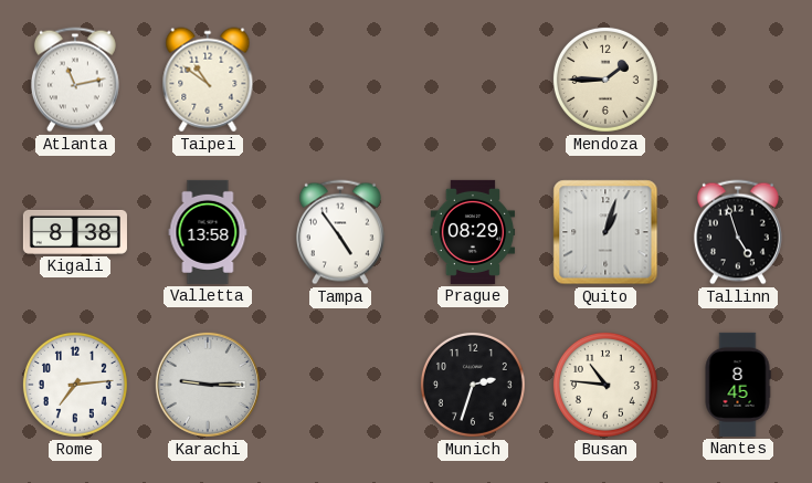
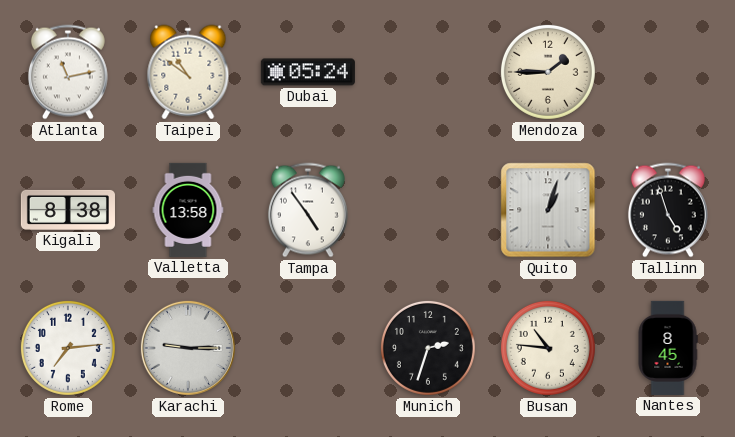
Dubai: none -> 05:24 (308, 72)
Prague: 08:29 -> none (473, 232)
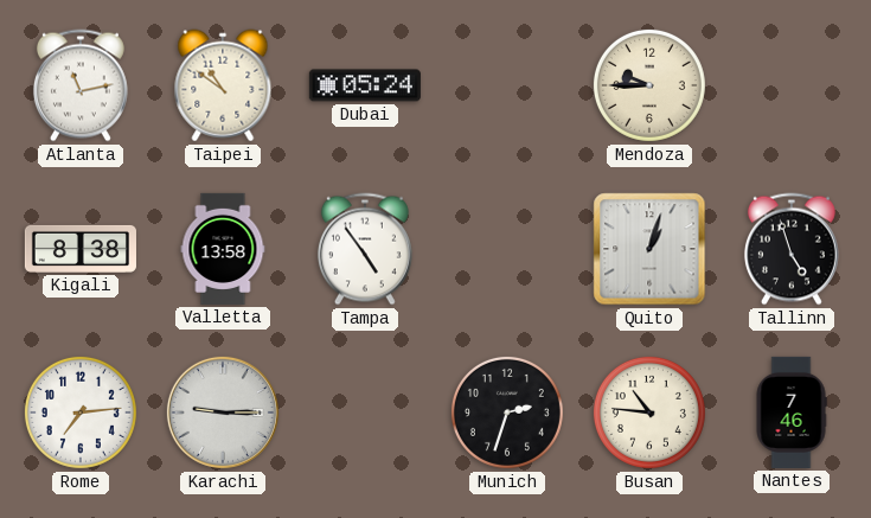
Mendoza: 1:45 -> 9:45 (649, 85)
Nantes: 8:45 -> 7:46 (792, 413)
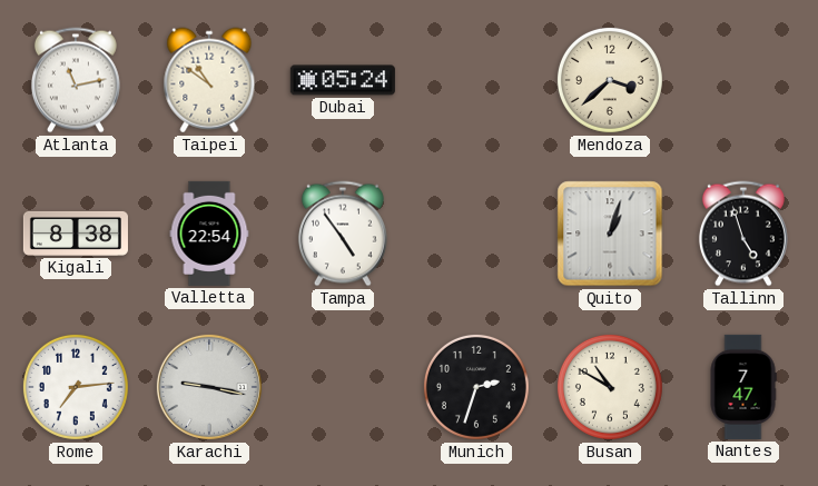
Mendoza: 9:45 -> 3:38 (610, 80)
Valletta: 13:58 -> 22:54 (209, 234)
Karachi: 9:15 -> 9:17 (209, 387)
Busan: 10:46 -> 10:50 (610, 387)
Nantes: 7:46 -> 7:47 (743, 387)
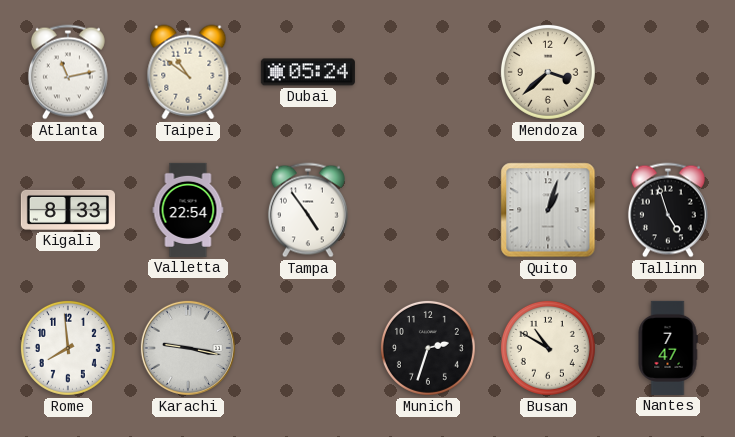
Kigali: 8:38 -> 8:33 (68, 210)
Rome: 7:14 -> 7:59 (68, 348)
